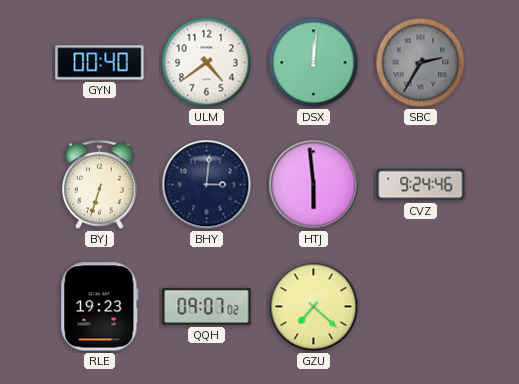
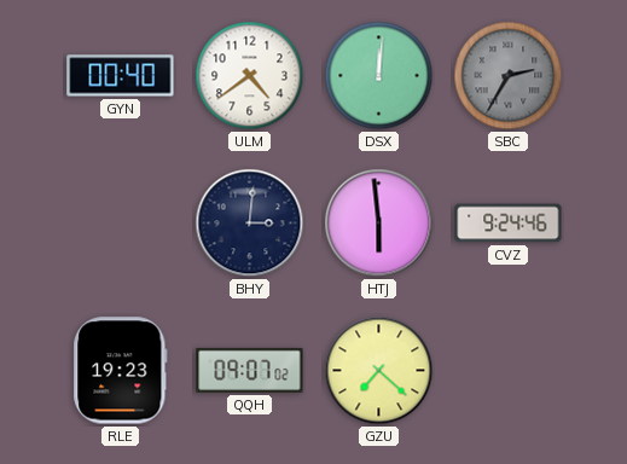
BYJ: 6:33 -> none (100, 185)
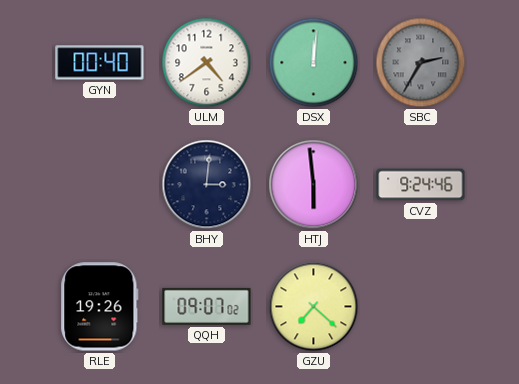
RLE: 19:23 -> 19:26 (100, 307)
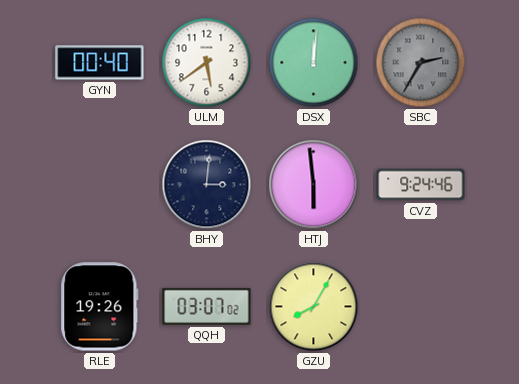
ULM: 4:39 -> 5:39 (207, 63)
QQH: 09:07 -> 03:07 (207, 306)
GZU: 7:22 -> 8:05 (314, 307)
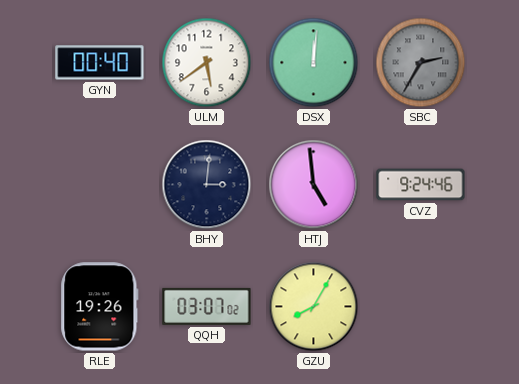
HTJ: 5:59 -> 4:59 (314, 185)
